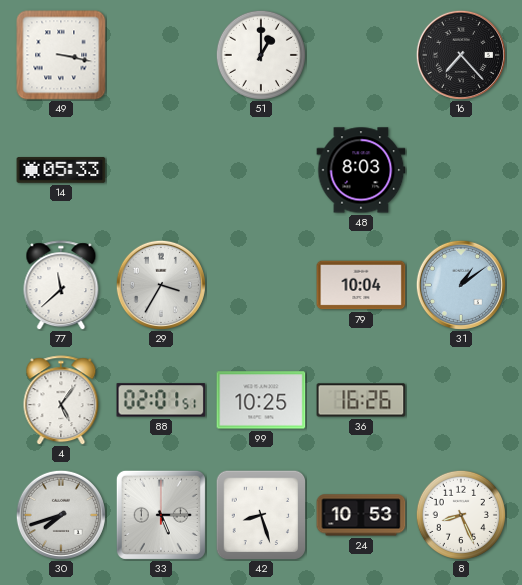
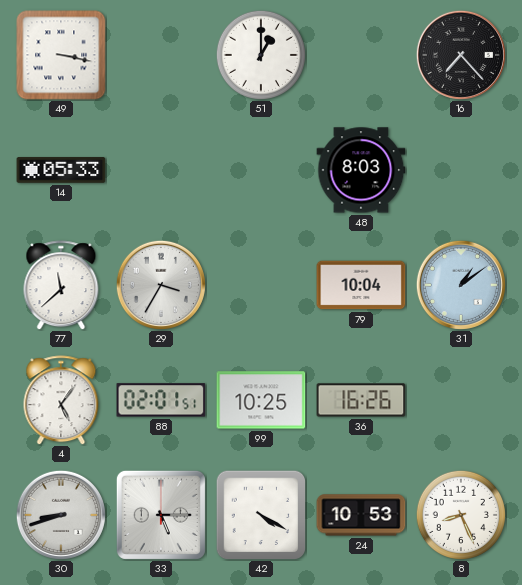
30: 7:42 -> 8:42 (61, 515)
42: 8:27 -> 4:20 (261, 515)
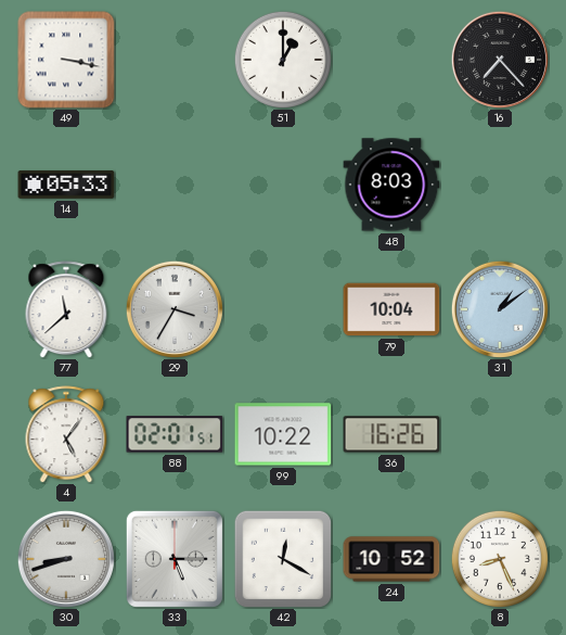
99: 10:25 -> 10:22 (283, 434)
42: 4:20 -> 12:20 (283, 559)
24: 10:53 -> 10:52 (391, 559)
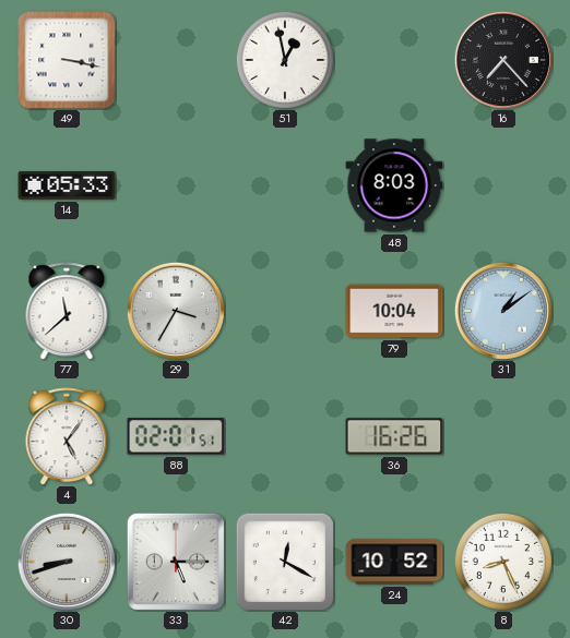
51: 1:00 -> 12:58 (285, 60)
99: 10:22 -> none (283, 434)
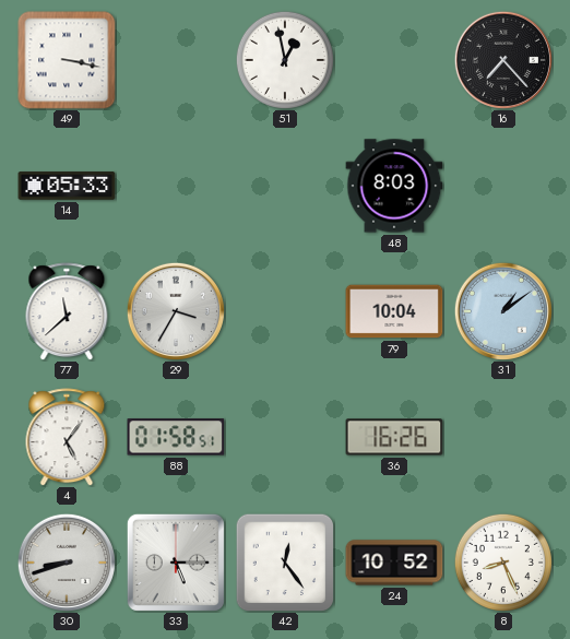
88: 02:01 -> 01:58 (176, 437)
42: 12:20 -> 12:24 (285, 563)
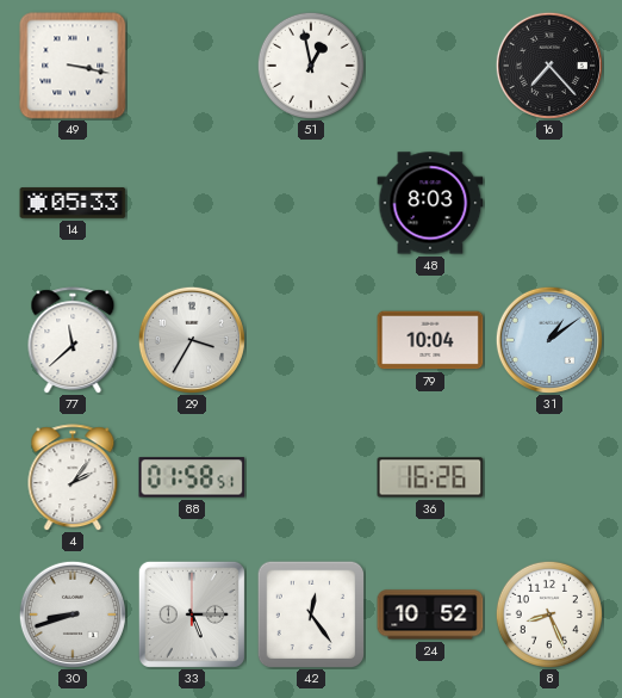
4: 5:06 -> 2:06 (73, 477)
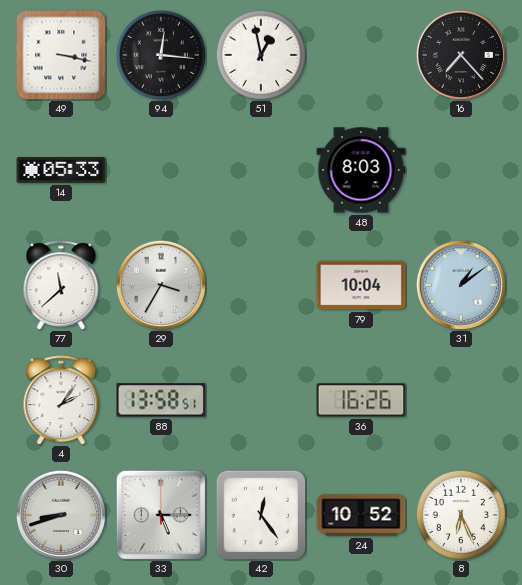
94: none -> 12:16 (161, 55)
88: 01:58 -> 13:58 (161, 400)
8: 8:26 -> 6:26 (461, 515)
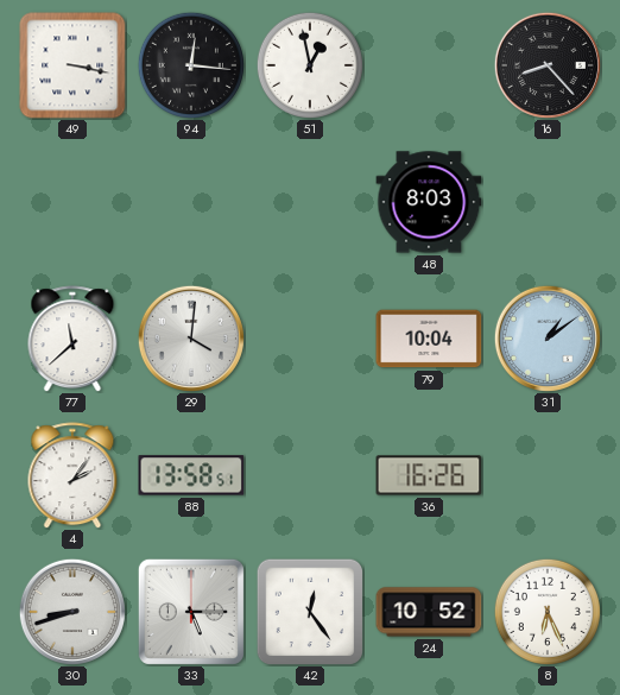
16: 7:23 -> 8:23 (548, 65)
14: 05:33 -> none (61, 170)
29: 3:35 -> 4:01 (191, 339)
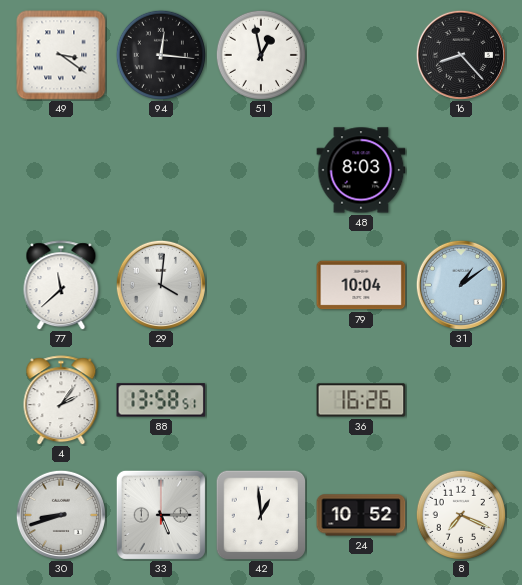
49: 3:17 -> 3:21 (61, 55)
42: 12:24 -> 12:59 (261, 515)
8: 6:26 -> 7:19 (461, 515)
